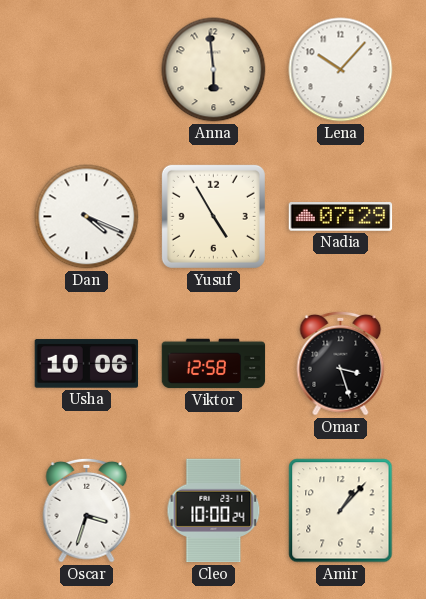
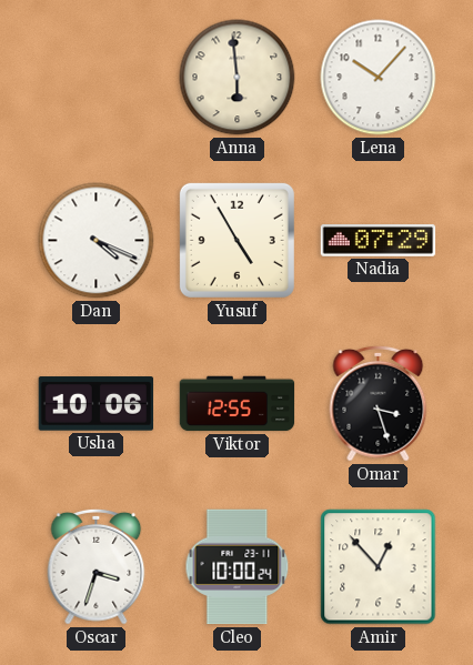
Viktor: 12:58 -> 12:55 (238, 404)
Amir: 1:07 -> 12:53 (379, 567)
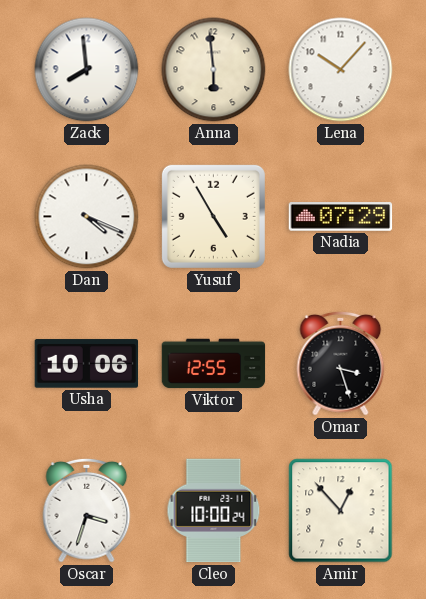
Zack: none -> 7:59 (87, 70)
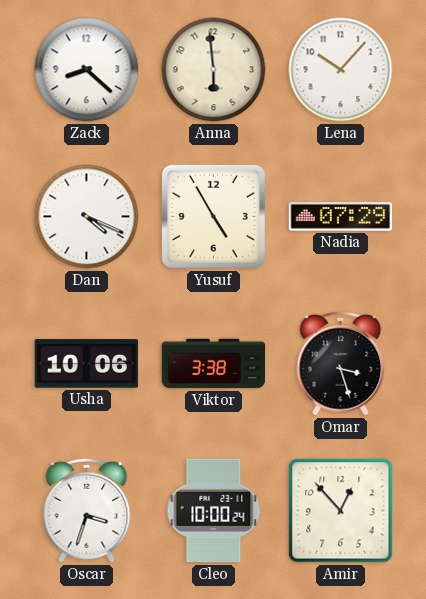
Zack: 7:59 -> 8:22 (87, 70)
Viktor: 12:55 -> 3:38 (214, 364)
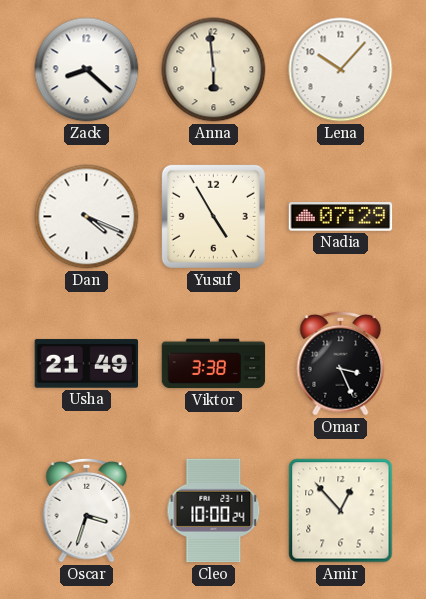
Usha: 10:06 -> 21:49 (87, 364)
Omar: 3:27 -> 3:26 (341, 363)
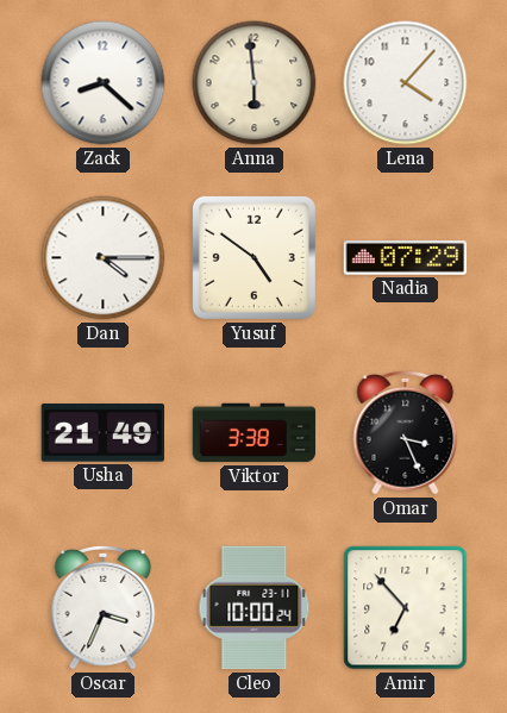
Lena: 10:07 -> 4:07 (406, 83)
Dan: 4:19 -> 4:15 (104, 258)
Yusuf: 4:55 -> 4:51 (253, 257)
Oscar: 3:33 -> 3:34 (104, 607)
Amir: 12:53 -> 6:53 (406, 608)
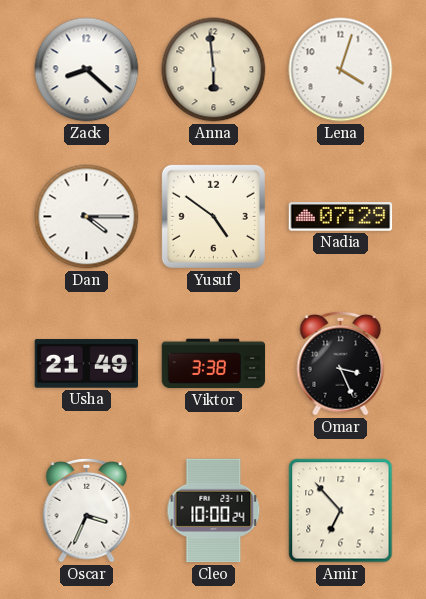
Lena: 4:07 -> 4:03 (341, 70)
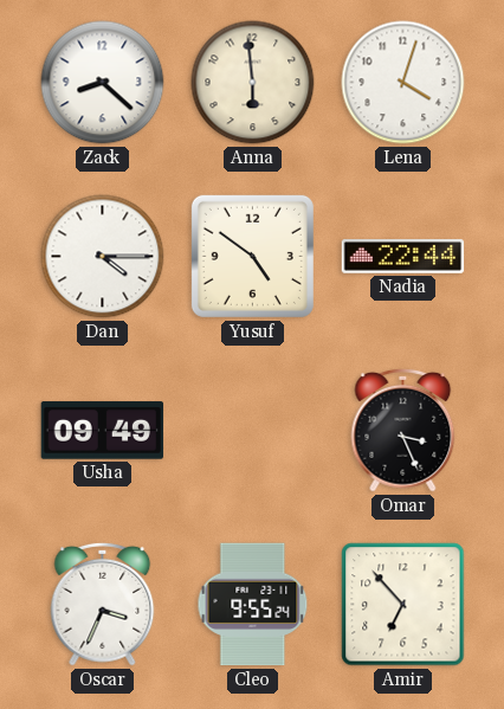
Nadia: 07:29 -> 22:44 (403, 257)
Usha: 21:49 -> 09:49 (103, 431)
Viktor: 3:38 -> none (214, 364)
Cleo: 10:00 -> 9:55 (253, 605)
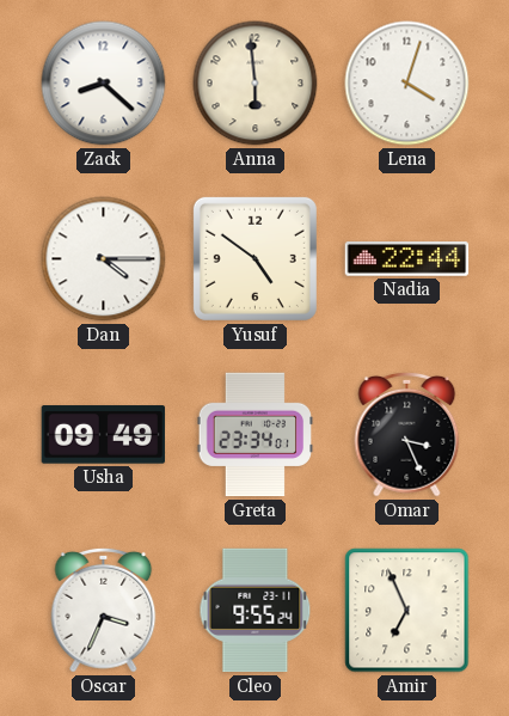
Greta: none -> 23:34 (256, 435)
Amir: 6:53 -> 6:56 (407, 611)
